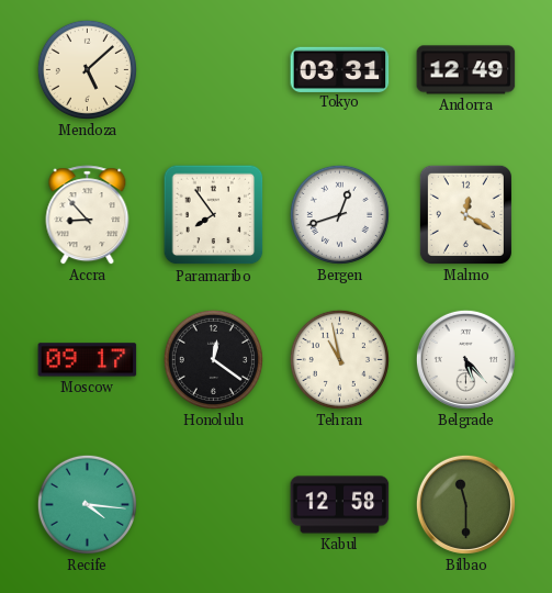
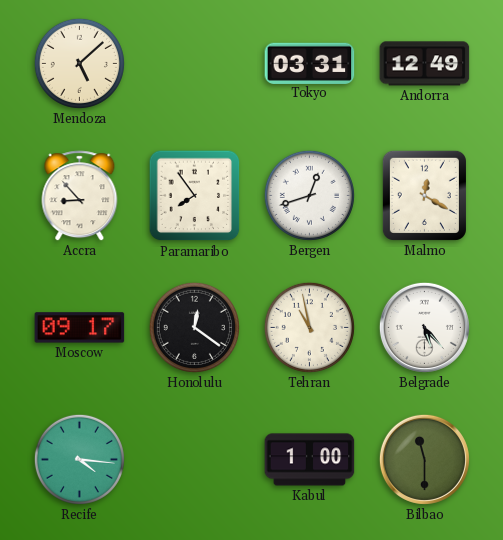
Kabul: 12:58 -> 1:00 (310, 460)
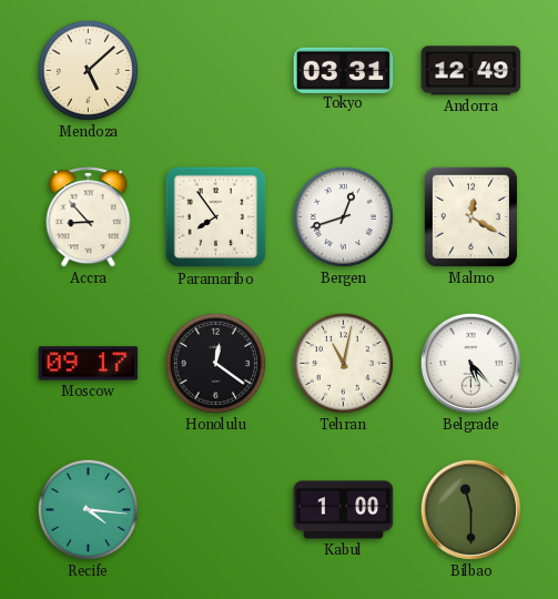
Tehran: 10:58 -> 11:02 (343, 363)
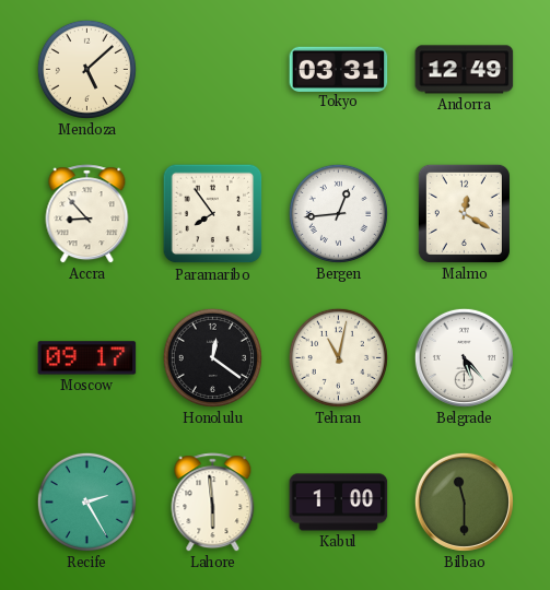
Bergen: 12:42 -> 12:44 (338, 213)
Recife: 4:16 -> 2:25 (86, 501)
Lahore: none -> 5:59 (213, 503)
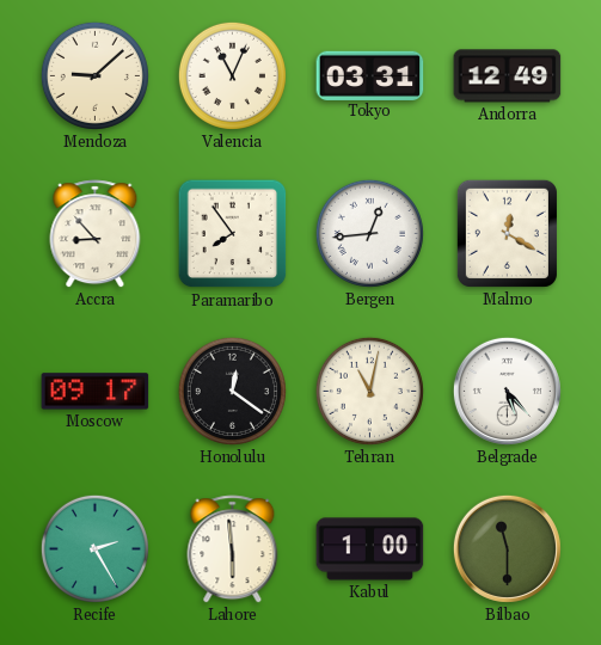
Mendoza: 5:08 -> 9:08 (94, 75)
Valencia: none -> 11:04 (232, 75)
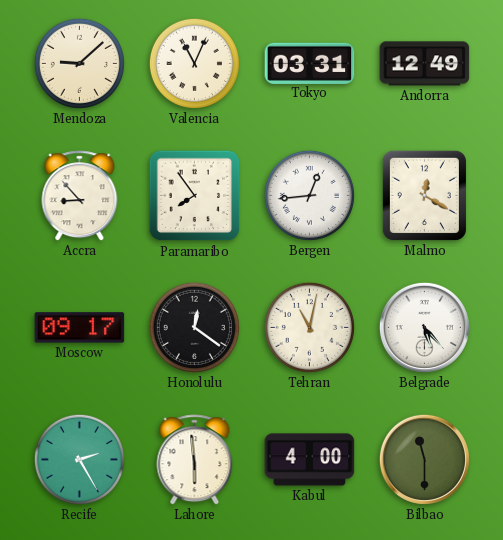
Kabul: 1:00 -> 4:00 (310, 460)
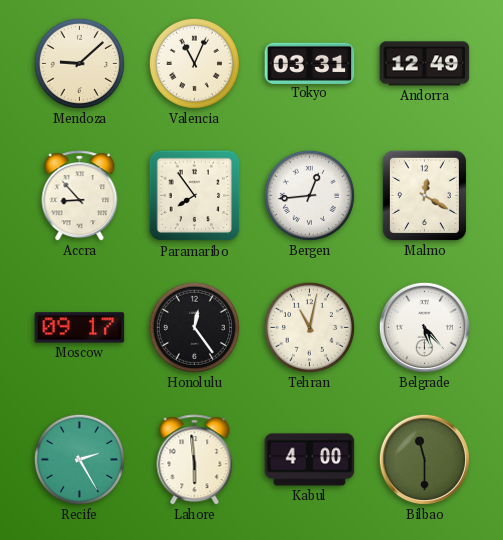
Honolulu: 12:21 -> 12:24 (194, 327)
